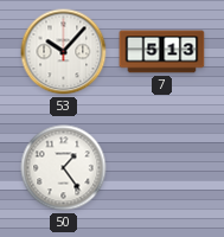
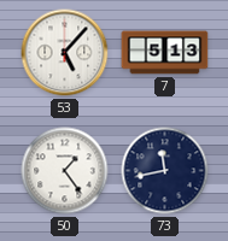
53: 10:07 -> 5:07 (65, 53)
73: none -> 11:43 (165, 171)
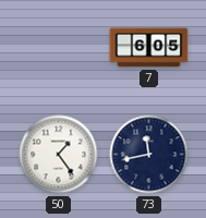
53: 5:07 -> none (65, 53)
7: 5:13 -> 6:05 (149, 48)
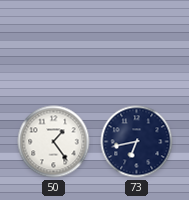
7: 6:05 -> none (149, 48)
73: 11:43 -> 6:43 (137, 142)
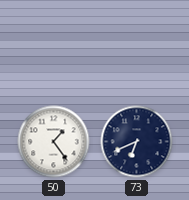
73: 6:43 -> 6:41 (137, 142)
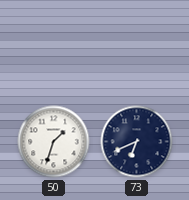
50: 1:24 -> 1:33 (54, 142)
